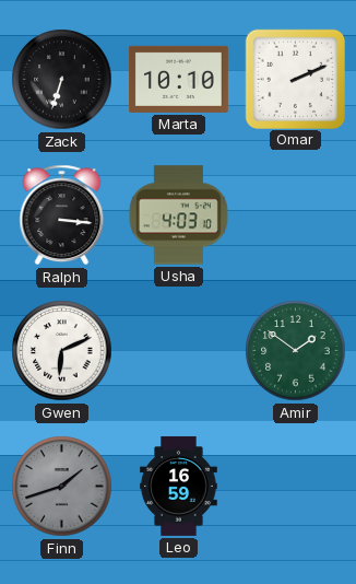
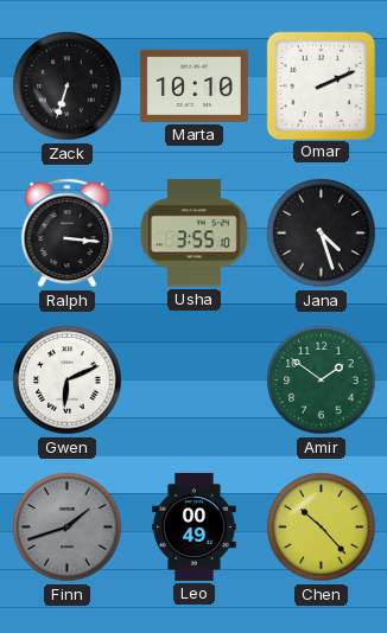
Usha: 4:03 -> 3:55 (193, 234)
Jana: none -> 4:27 (322, 234)
Leo: 16:59 -> 00:49 (195, 526)
Chen: none -> 10:23 (322, 527)
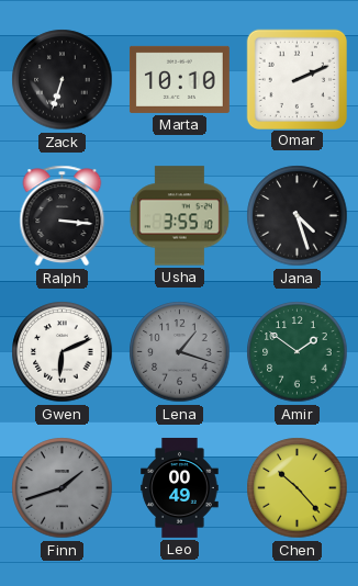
Lena: none -> 1:18 (180, 352)
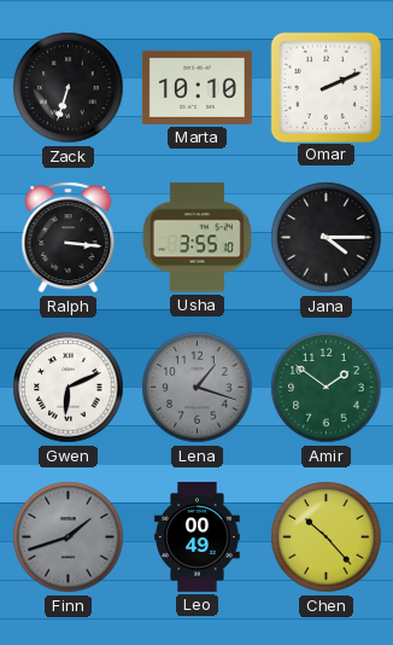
Jana: 4:27 -> 4:15 (327, 238)
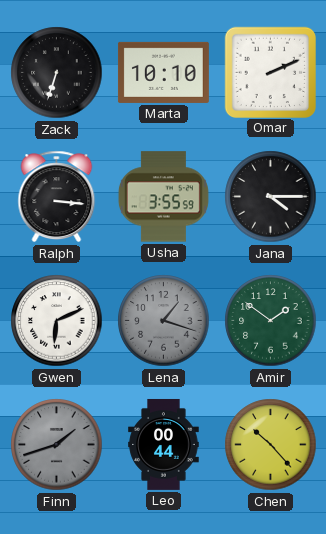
Usha: 3:55:10 -> 3:55:59 (163, 197)
Leo: 00:49 -> 00:44 (164, 444)
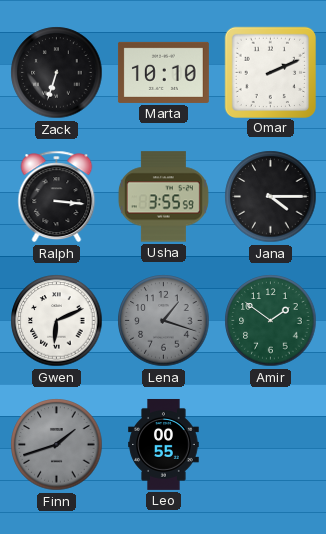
Leo: 00:44 -> 00:55 (164, 444)
Chen: 10:23 -> none (271, 445)
